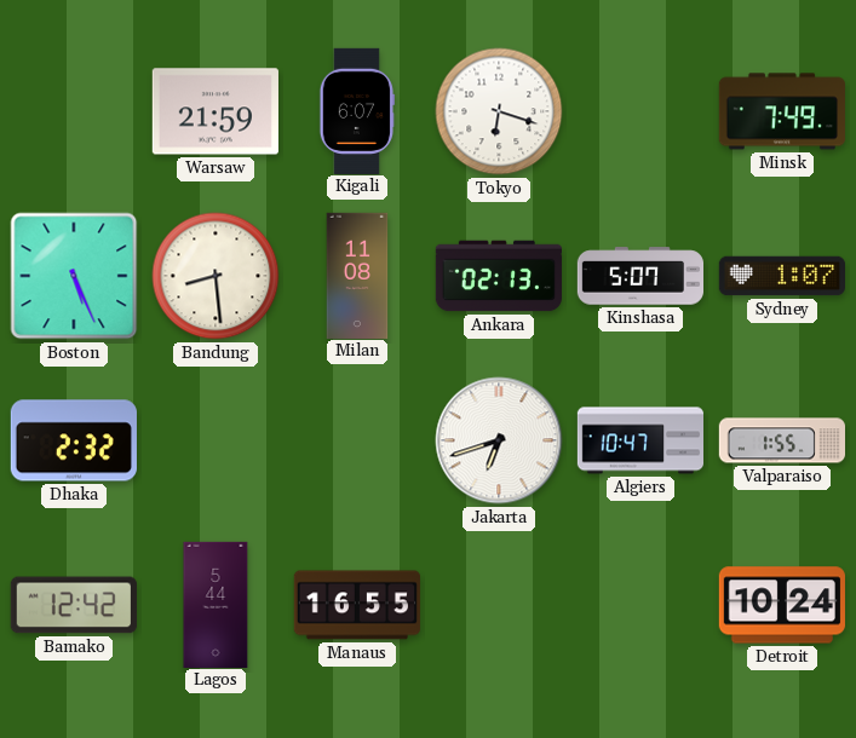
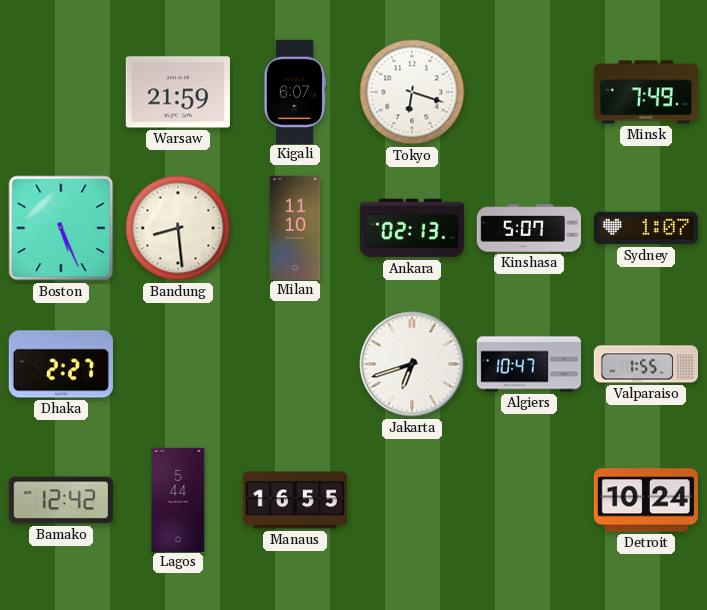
Milan: 11:08 -> 11:10 (295, 227)
Dhaka: 2:32 -> 2:27 (61, 364)
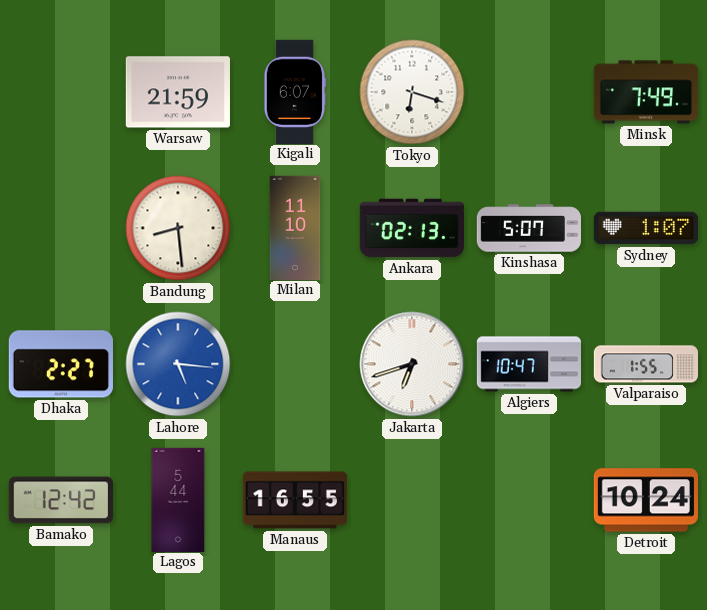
Boston: 5:26 -> none (61, 228)
Lahore: none -> 5:16 (178, 364)
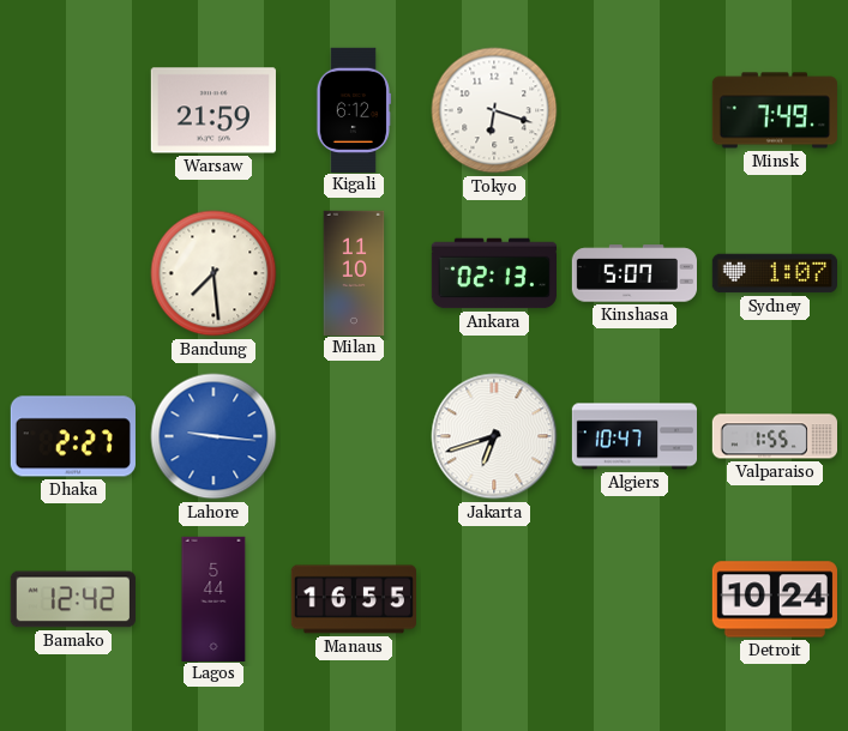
Kigali: 6:07 -> 6:12 (353, 109)
Bandung: 8:29 -> 7:29 (213, 273)
Lahore: 5:16 -> 9:16 (213, 436)
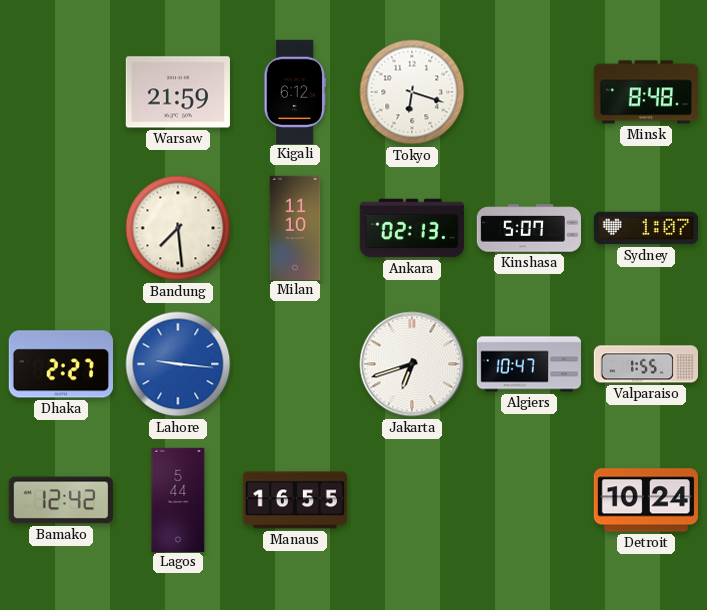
Minsk: 7:49 -> 8:48 (646, 92)
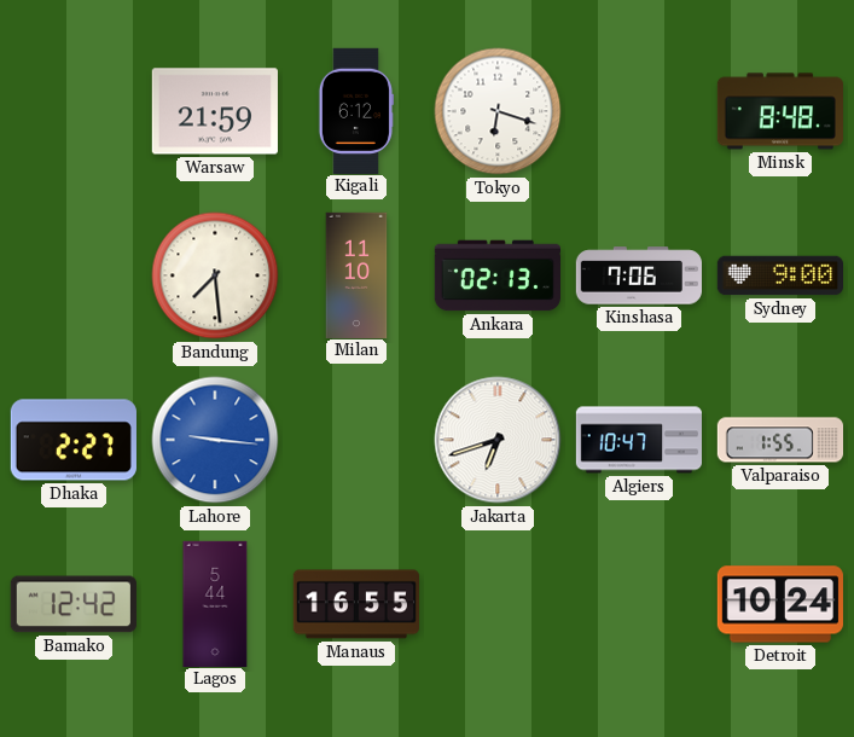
Kinshasa: 5:07 -> 7:06 (638, 275)
Sydney: 1:07 -> 9:00 (779, 275)
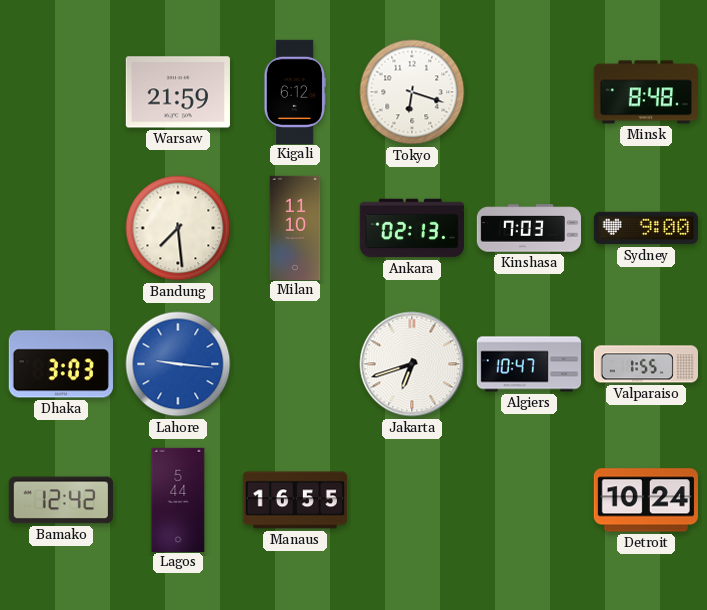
Kinshasa: 7:06 -> 7:03 (528, 228)
Dhaka: 2:27 -> 3:03 (61, 364)
